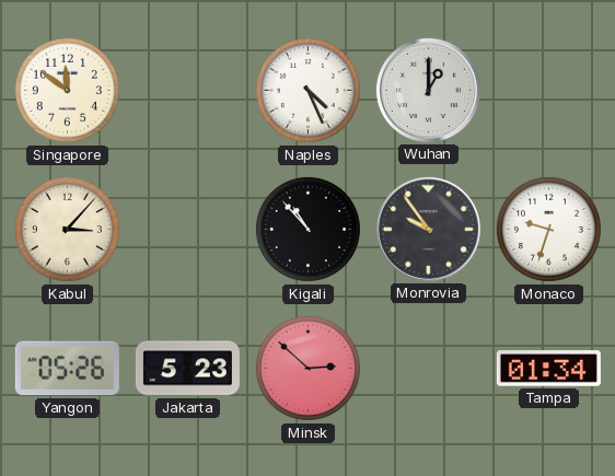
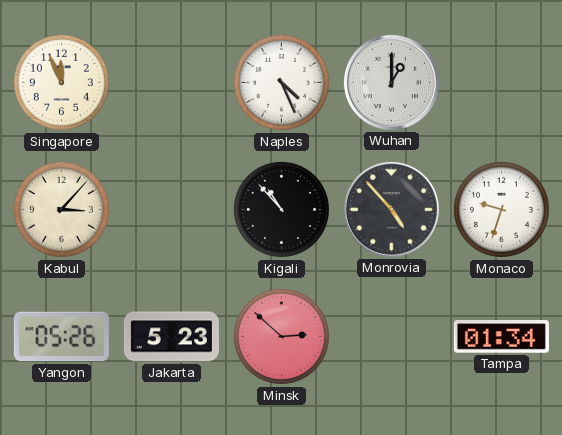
Singapore: 11:51 -> 11:56 (61, 82)
Monrovia: 9:54 -> 4:53 (391, 209)
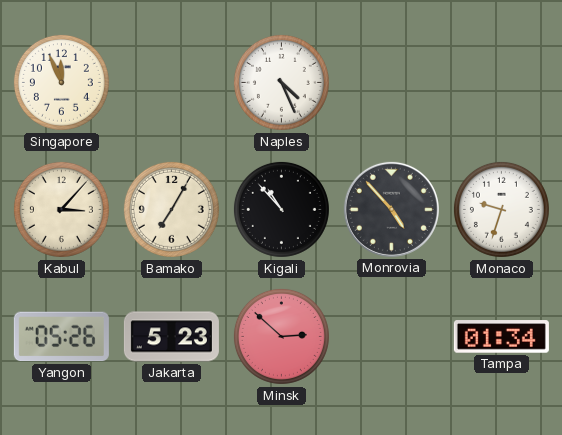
Wuhan: 1:00 -> none (391, 82)
Bamako: none -> 7:05 (171, 209)
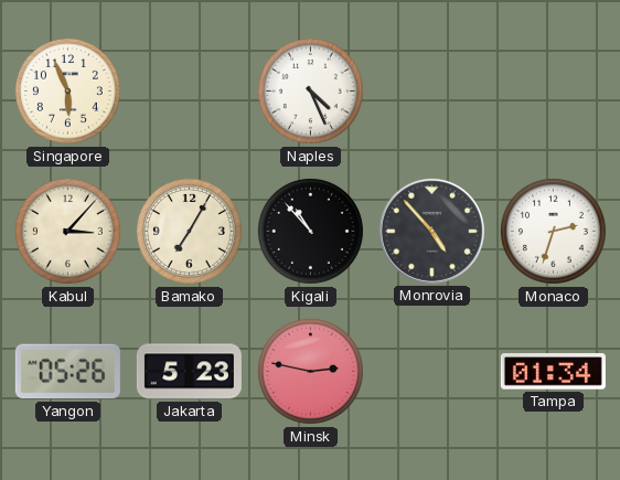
Singapore: 11:56 -> 5:56 (67, 90)
Monaco: 9:33 -> 2:33 (553, 231)
Minsk: 2:52 -> 2:47 (310, 371)
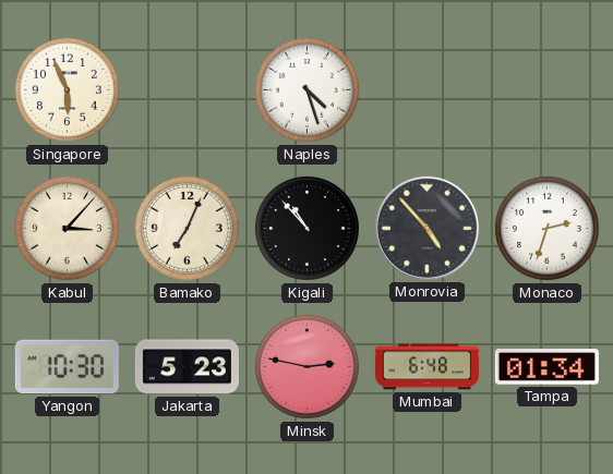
Naples: 4:26 -> 4:27 (306, 89)
Bamako: 7:05 -> 7:04 (187, 228)
Yangon: 05:26 -> 10:30 (67, 367)
Mumbai: none -> 6:48 (426, 367)
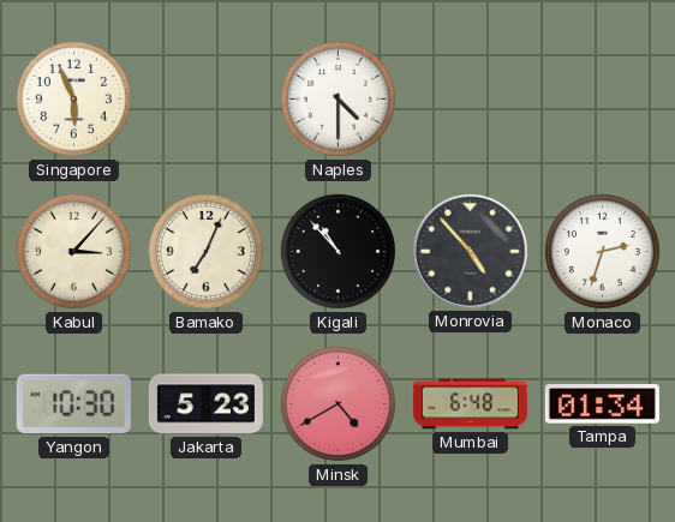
Naples: 4:27 -> 4:30 (337, 98)
Minsk: 2:47 -> 4:40 (337, 403)
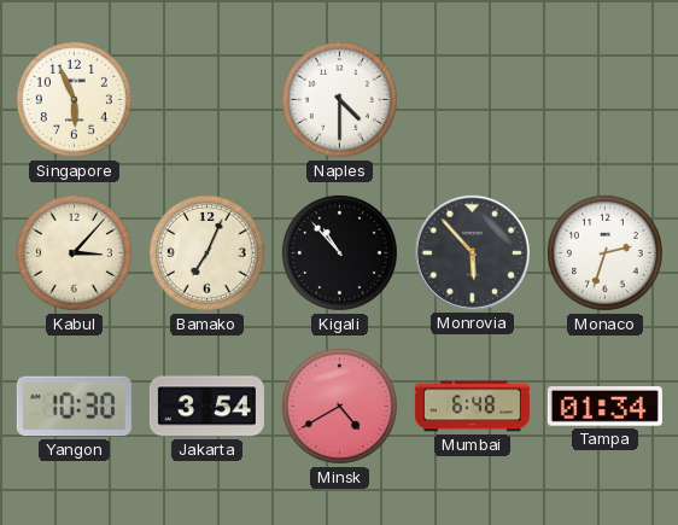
Monrovia: 4:53 -> 5:53 (472, 252)
Jakarta: 5:23 -> 3:54 (206, 407)
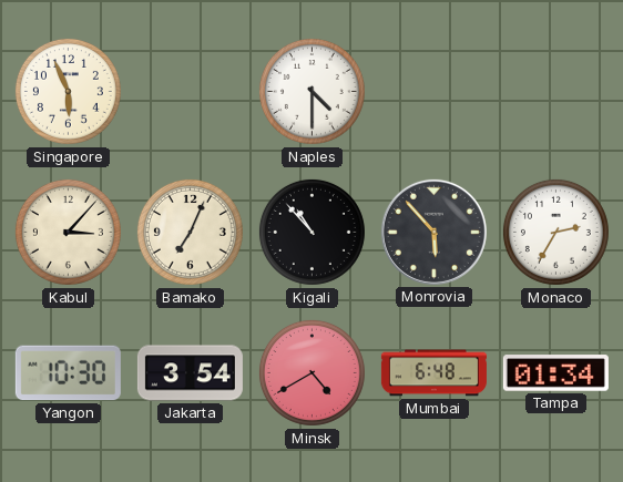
Monaco: 2:33 -> 2:35 (555, 232)
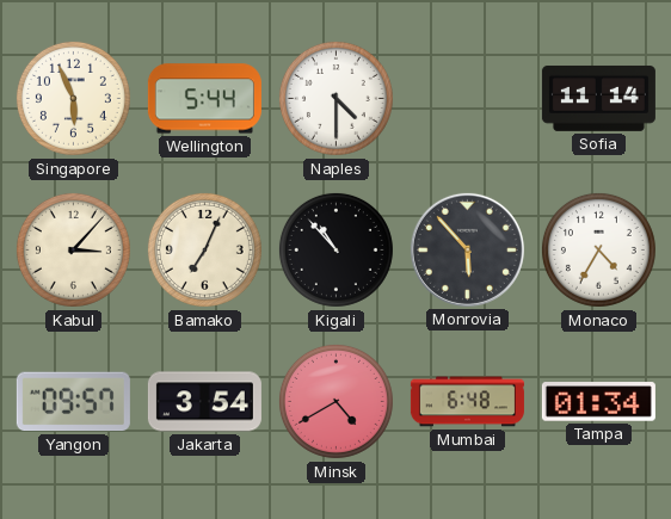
Wellington: none -> 5:44 (204, 99)
Sofia: none -> 11:14 (598, 98)
Monaco: 2:35 -> 4:35 (598, 249)
Yangon: 10:30 -> 09:57 (73, 402)
